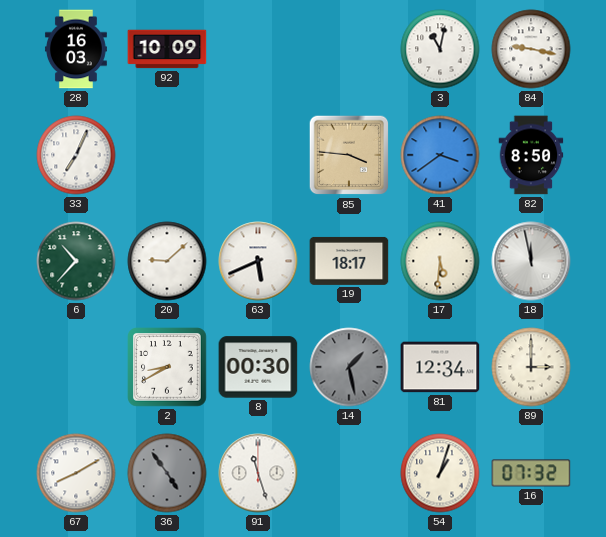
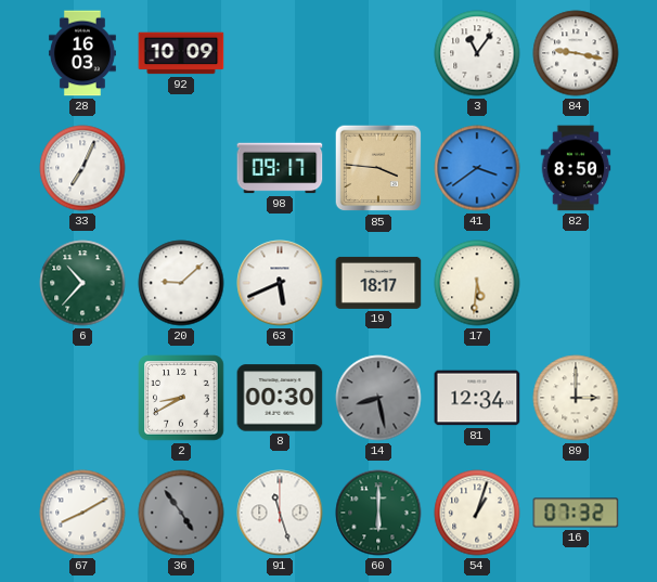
3: 11:02 -> 11:06 (477, 53)
98: none -> 09:17 (280, 168)
18: 11:58 -> none (531, 261)
14: 1:28 -> 8:28 (378, 398)
60: none -> 6:00 (378, 513)
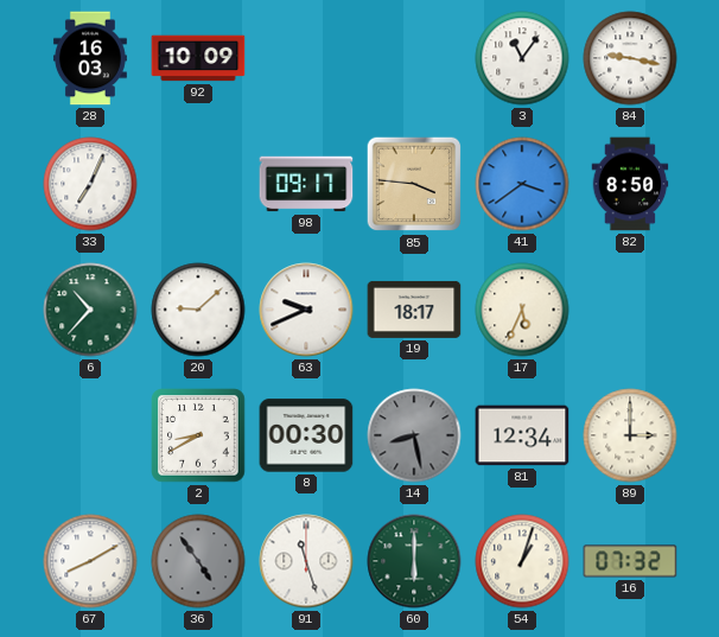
63: 5:41 -> 9:41 (306, 310)
17: 5:31 -> 5:34 (522, 310)
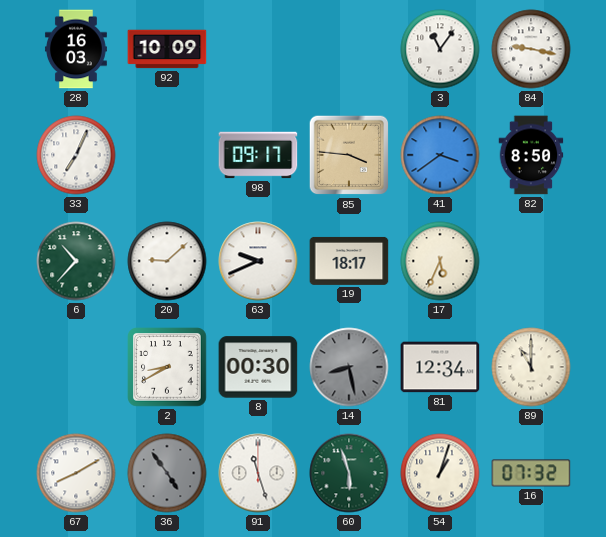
89: 3:00 -> 11:00 (531, 367)
60: 6:00 -> 5:57 (349, 473)
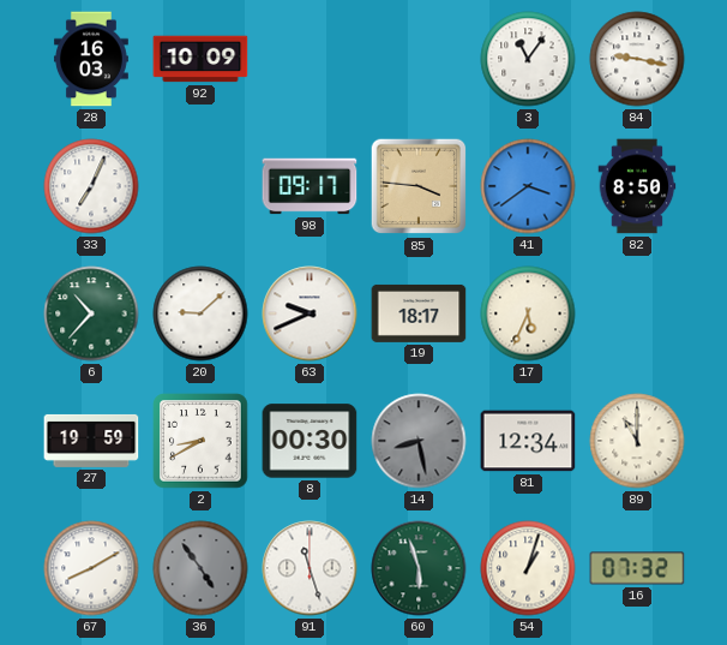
27: none -> 19:59 (91, 441)
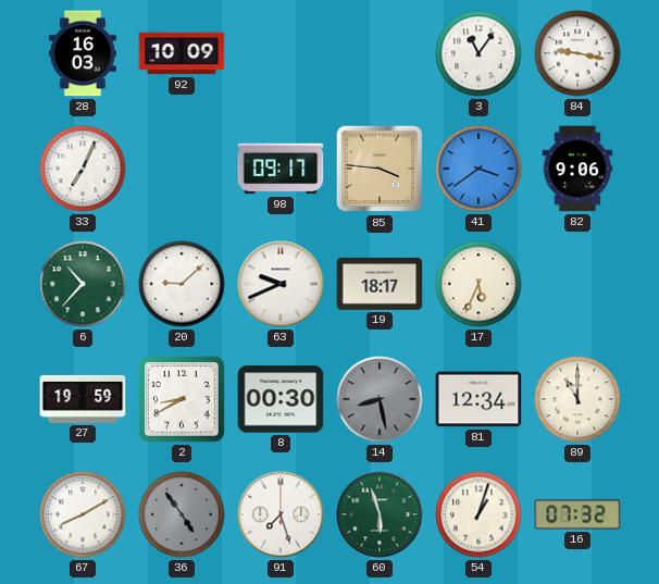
82: 8:50 -> 9:06 (577, 169)
91: 11:27 -> 7:27 (281, 514)
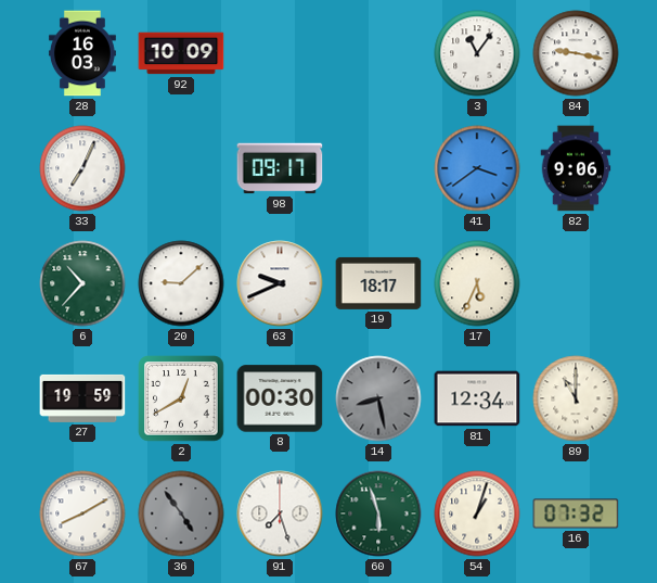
85: 3:46 -> none (380, 169)
2: 8:40 -> 12:40 (181, 398)
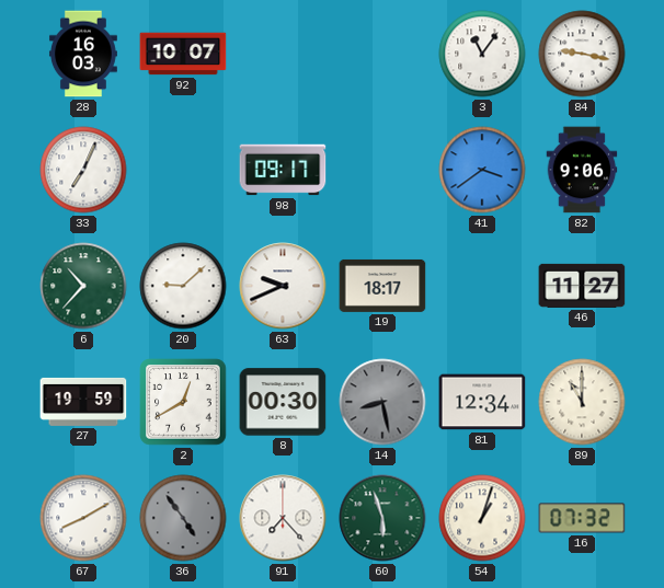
92: 10:09 -> 10:07 (183, 54)
17: 5:34 -> none (477, 283)
46: none -> 11:27 (582, 286)
91: 7:27 -> 7:23 (283, 518)
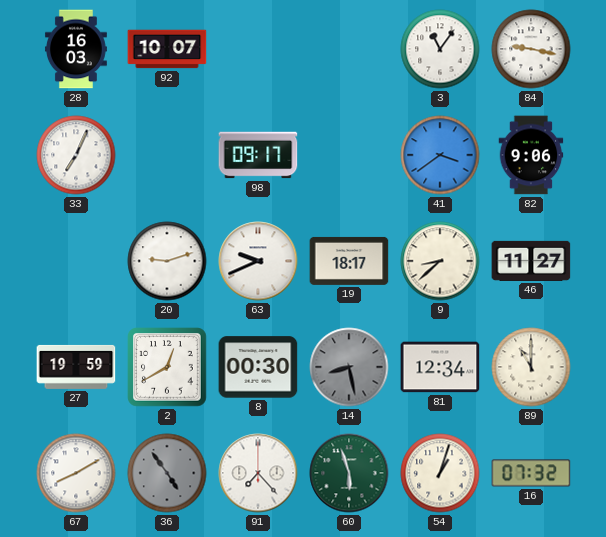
6: 10:37 -> none (83, 286)
20: 9:08 -> 9:12 (167, 261)
9: none -> 8:38 (440, 261)
